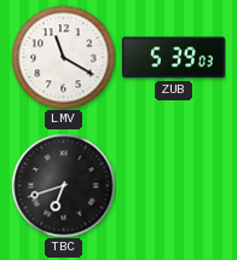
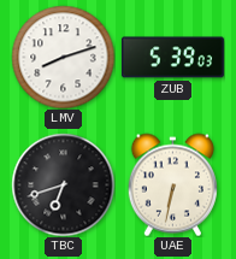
LMV: 11:20 -> 8:12 (63, 57)
UAE: none -> 6:32 (172, 184)
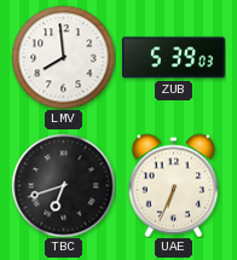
LMV: 8:12 -> 7:59 (63, 57)
UAE: 6:32 -> 6:34 (173, 185)
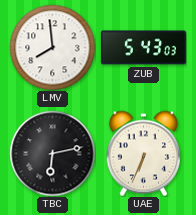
ZUB: 5:39 -> 5:43 (143, 48)
TBC: 6:42 -> 6:13 (52, 153)
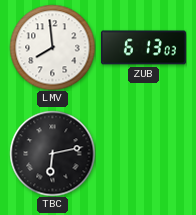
ZUB: 5:43 -> 6:13 (143, 48)
UAE: 6:34 -> none (143, 153)
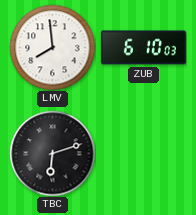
ZUB: 6:13 -> 6:10 (143, 48)
TBC: 6:13 -> 6:12 (52, 153)
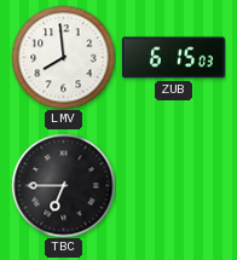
ZUB: 6:10 -> 6:15 (173, 58)
TBC: 6:12 -> 6:45 (63, 185)
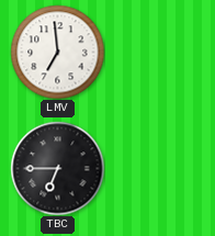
LMV: 7:59 -> 6:59 (57, 52)
ZUB: 6:15 -> none (173, 58)
